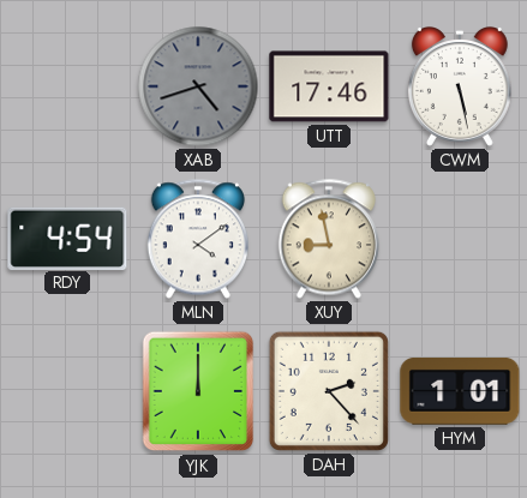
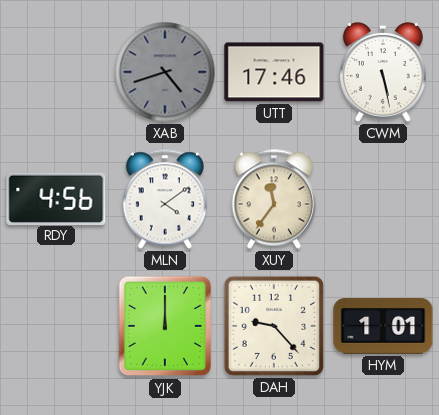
RDY: 4:54 -> 4:56 (56, 198)
XUY: 8:58 -> 11:36 (274, 199)
DAH: 2:23 -> 9:23 (274, 326)
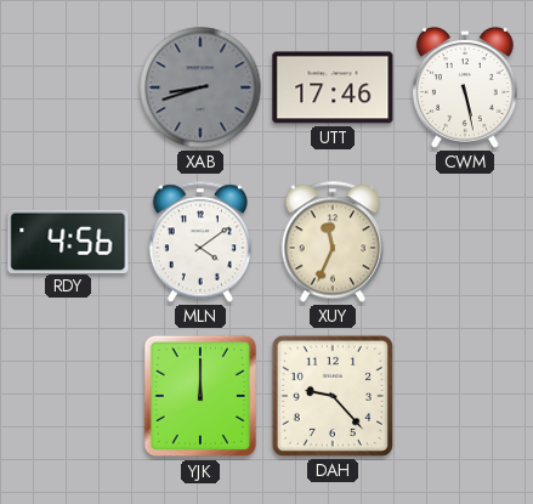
XAB: 4:42 -> 8:42 (200, 87)
XUY: 11:36 -> 11:34 (333, 242)
HYM: 1:01 -> none (383, 327)
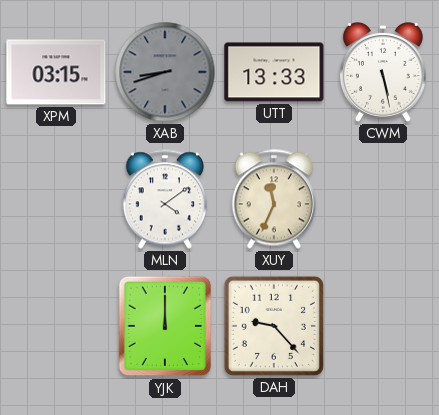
XPM: none -> 03:15 (56, 72)
UTT: 17:46 -> 13:33 (274, 72)
RDY: 4:56 -> none (68, 240)
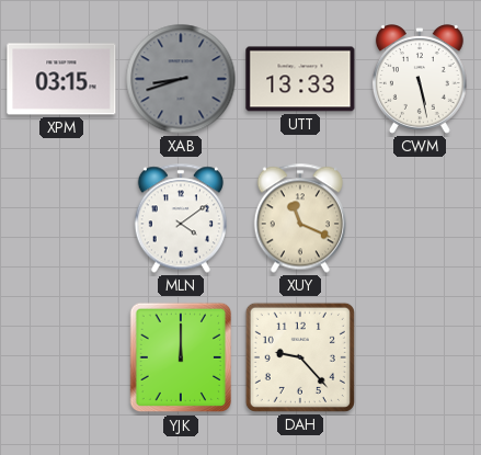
XUY: 11:34 -> 11:19 (300, 218)
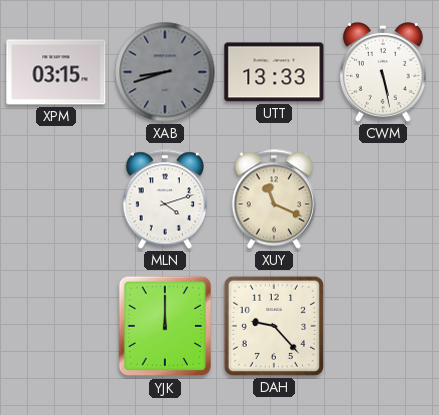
MLN: 4:09 -> 4:12 (165, 199)
